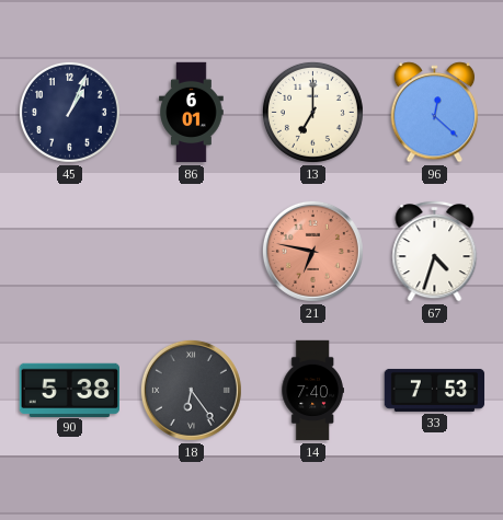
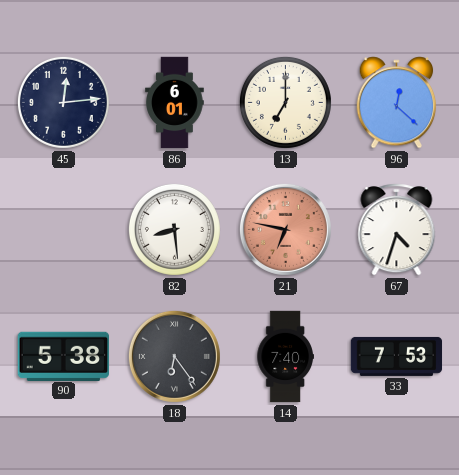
45: 1:04 -> 12:14 (63, 102)
82: none -> 8:29 (174, 229)
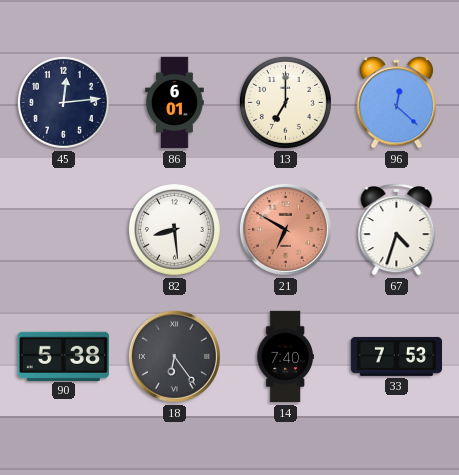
21: 6:47 -> 6:50 (285, 229)
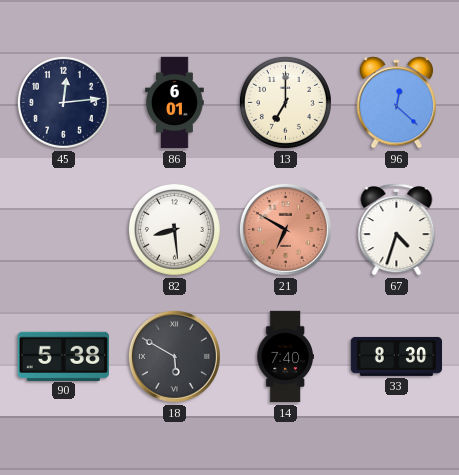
18: 6:24 -> 5:50 (174, 356)
33: 7:53 -> 8:30 (397, 356)
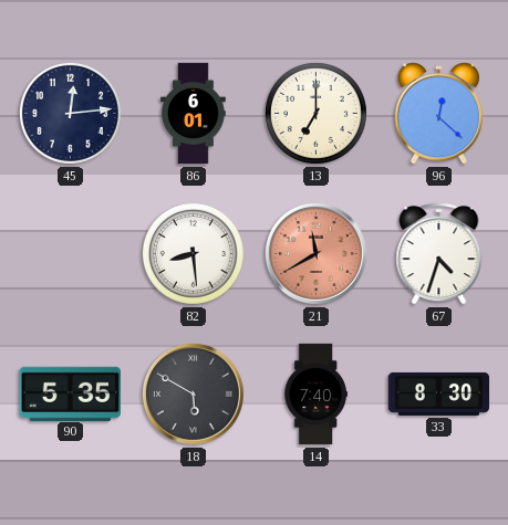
21: 6:50 -> 11:40 (315, 253)
90: 5:38 -> 5:35 (70, 393)
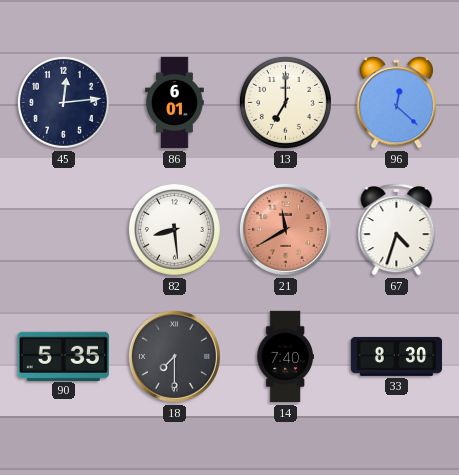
18: 5:50 -> 7:30 (174, 356)
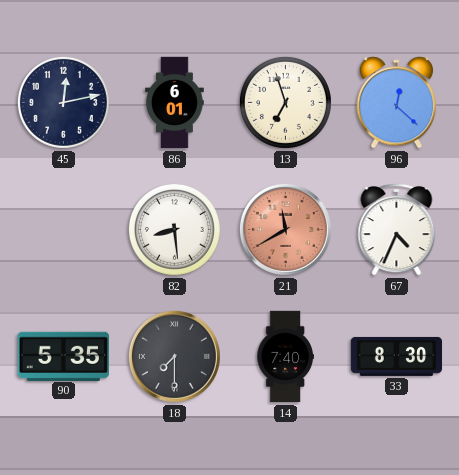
45: 12:14 -> 12:13 (63, 102)
13: 7:00 -> 6:57 (285, 102)
67: 4:33 -> 4:34 (397, 230)
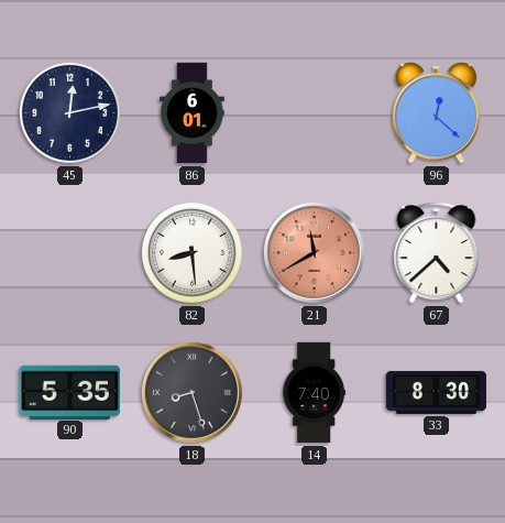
13: 6:57 -> none (285, 102)
67: 4:34 -> 4:38 (437, 253)
18: 7:30 -> 8:27 (191, 392)
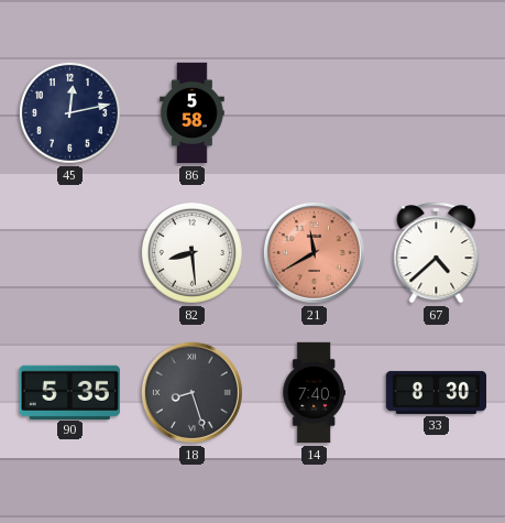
86: 6:01 -> 5:58 (193, 113)
96: 12:22 -> none (437, 113)
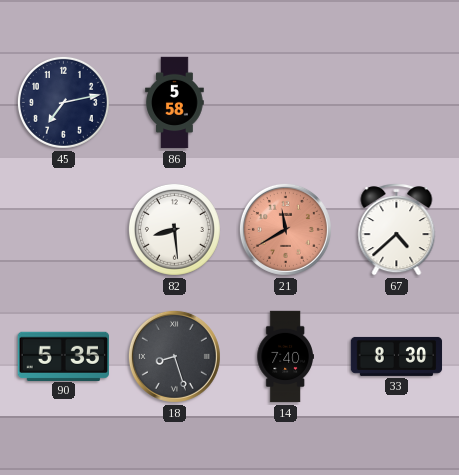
45: 12:13 -> 7:13 (63, 102)
